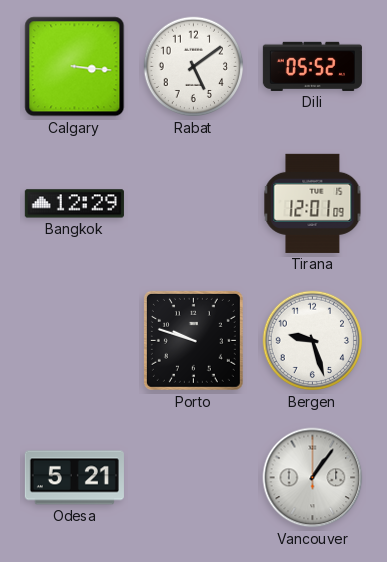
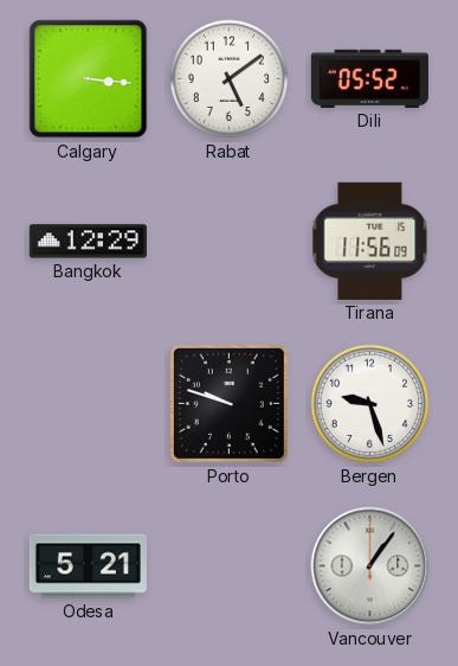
Tirana: 12:01 -> 11:56 (370, 241)
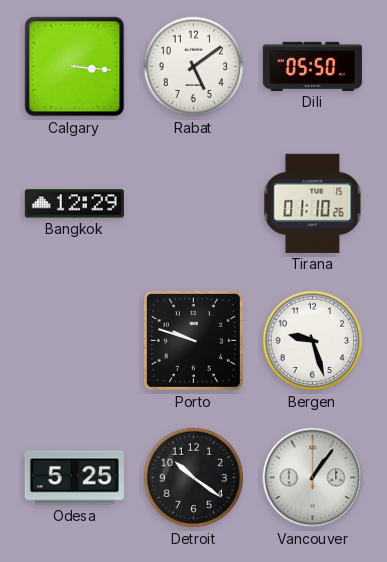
Dili: 05:52 -> 05:50 (312, 66)
Tirana: 11:56 -> 01:10 (313, 203)
Odesa: 5:21 -> 5:25 (74, 478)
Detroit: none -> 10:21 (194, 478)
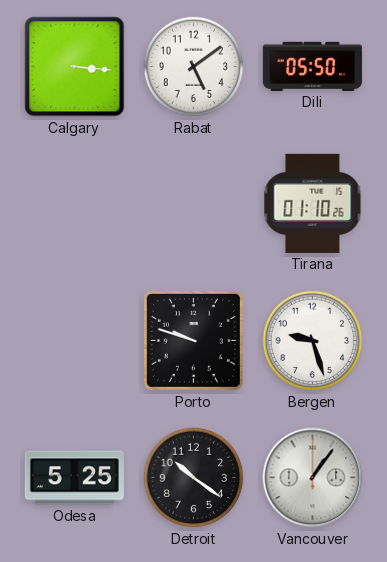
Bangkok: 12:29 -> none (74, 204)
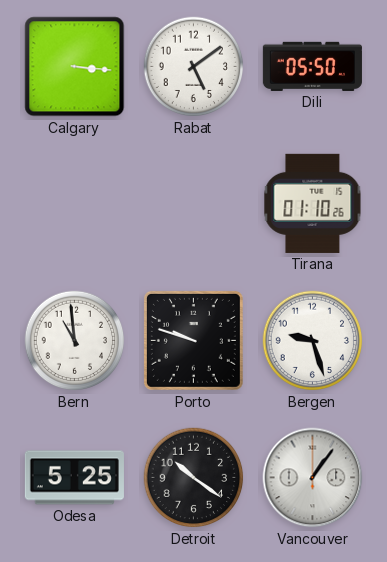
Bern: none -> 10:59 (75, 341)
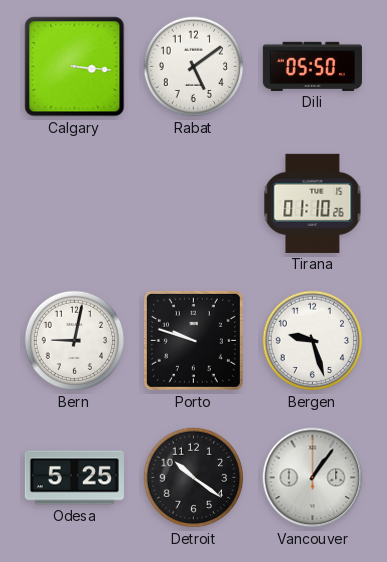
Bern: 10:59 -> 9:02 (75, 341)
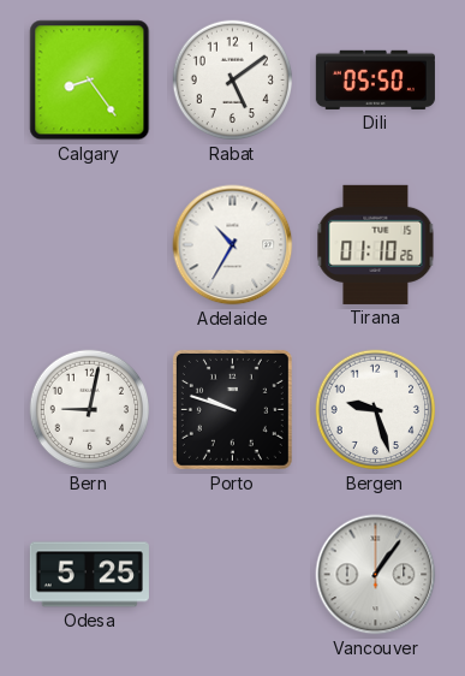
Calgary: 3:16 -> 8:24 (90, 81)
Adelaide: none -> 10:35 (233, 245)
Detroit: 10:21 -> none (194, 478)
